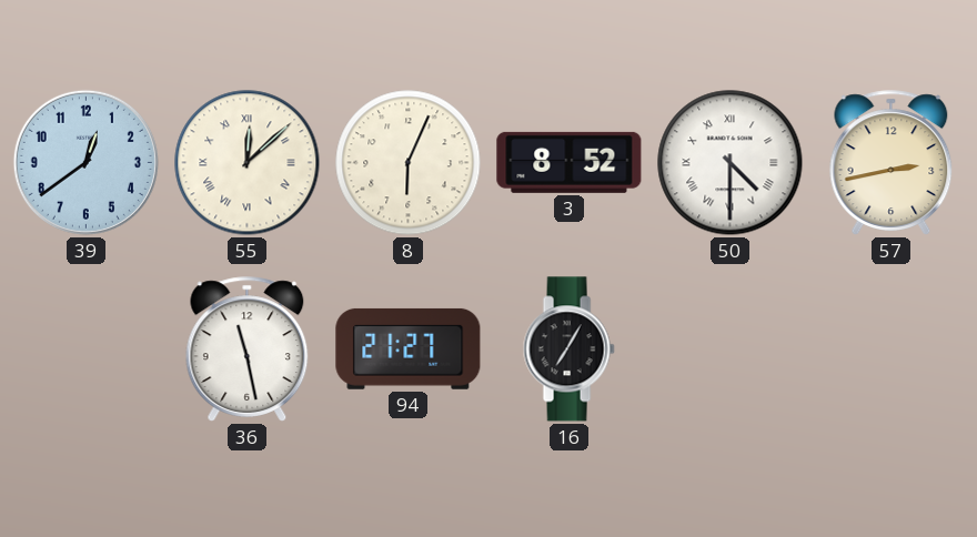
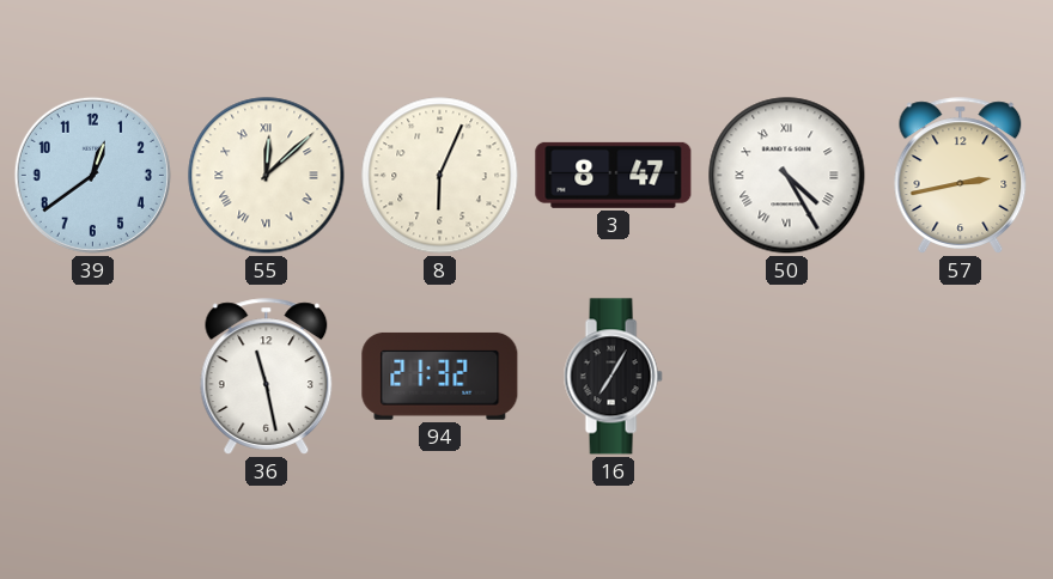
3: 8:52 -> 8:47 (614, 175)
50: 4:30 -> 4:25 (787, 176)
94: 21:27 -> 21:32 (440, 376)
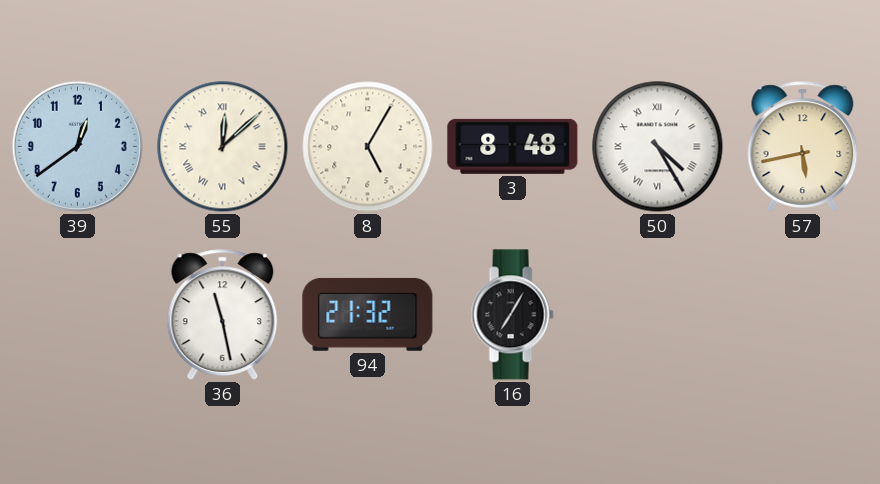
8: 6:04 -> 5:05 (368, 147)
3: 8:47 -> 8:48 (513, 146)
57: 2:43 -> 5:43 (803, 147)
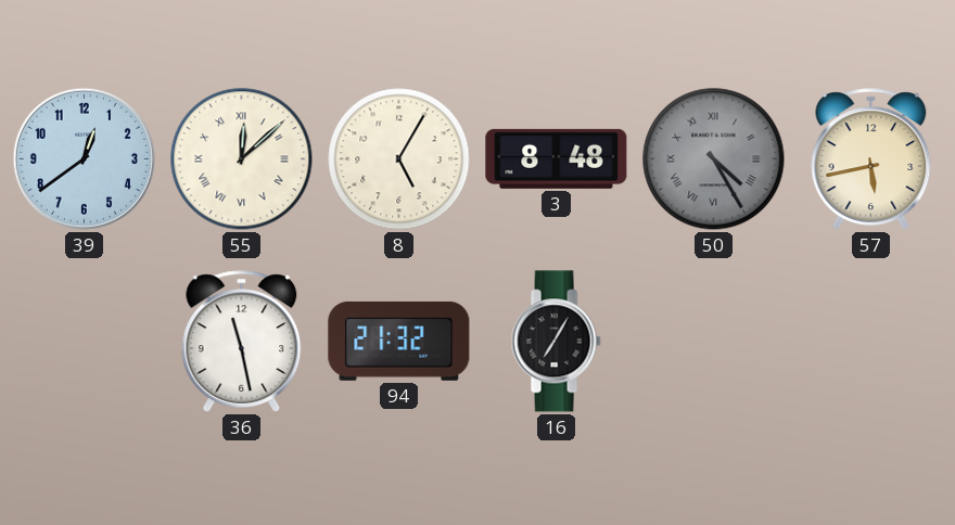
50 dial: white -> grey (714, 159)
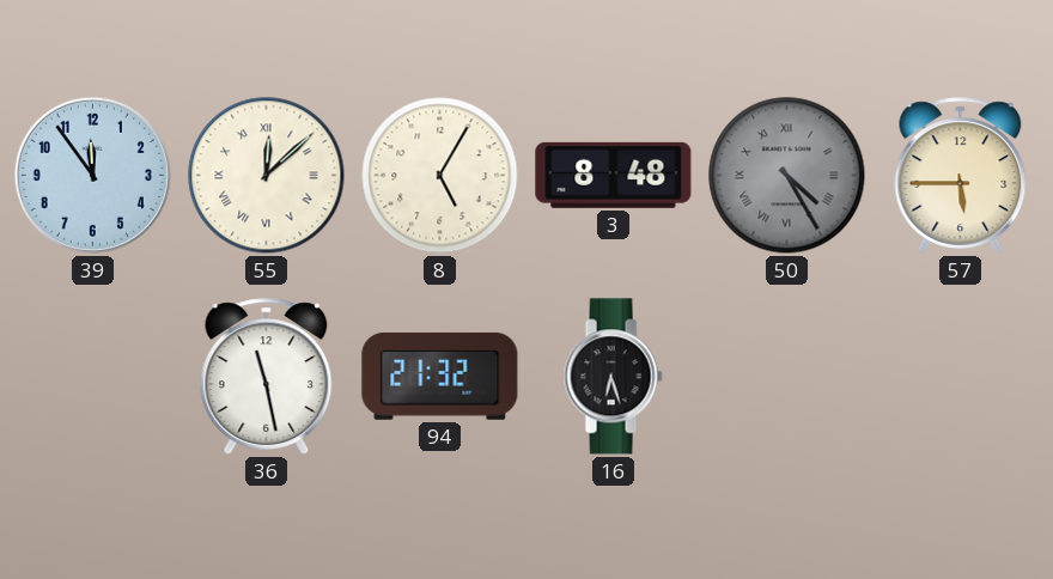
39: 12:39 -> 11:54 (92, 175)
57: 5:43 -> 5:45 (961, 176)
16: 7:05 -> 6:27 (613, 377)
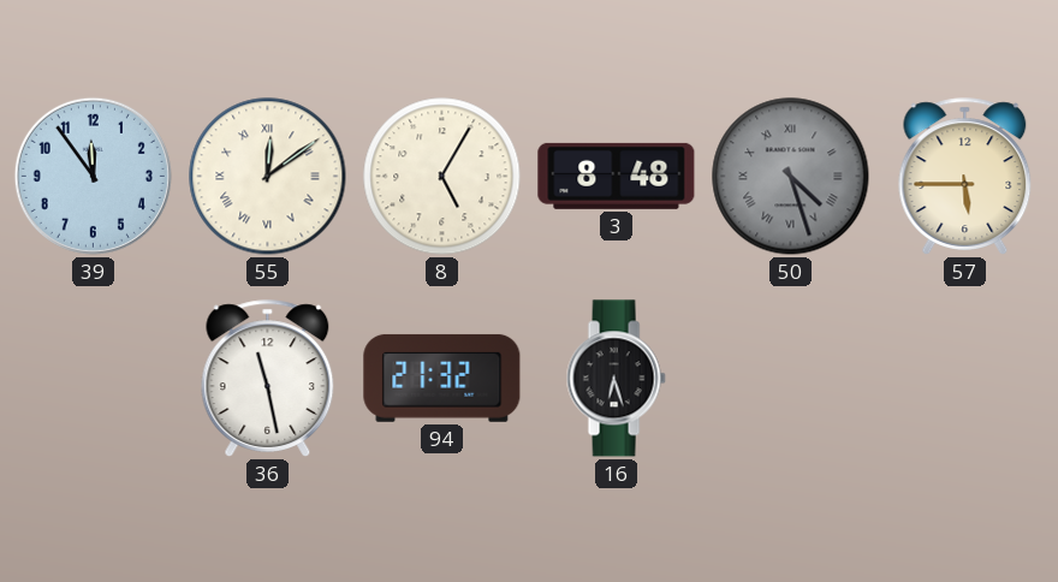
55: 12:08 -> 12:09 (268, 177)
50: 4:25 -> 4:27 (791, 177)
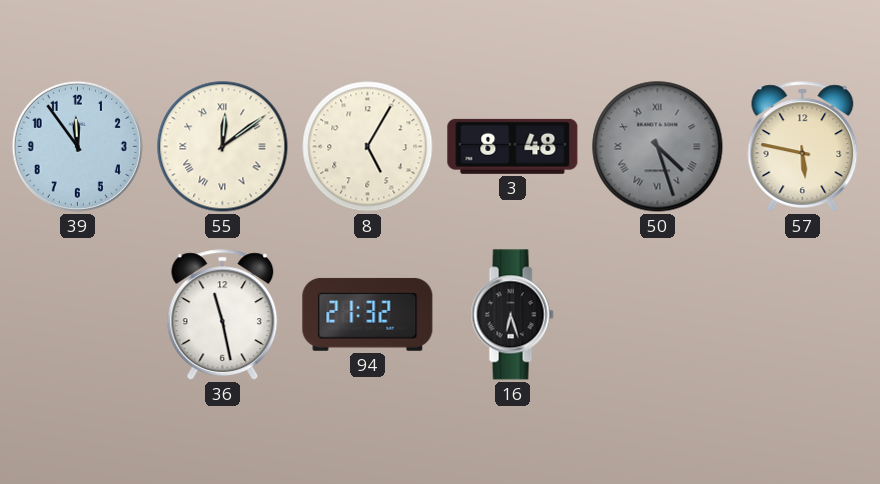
57: 5:45 -> 5:47 (803, 147)
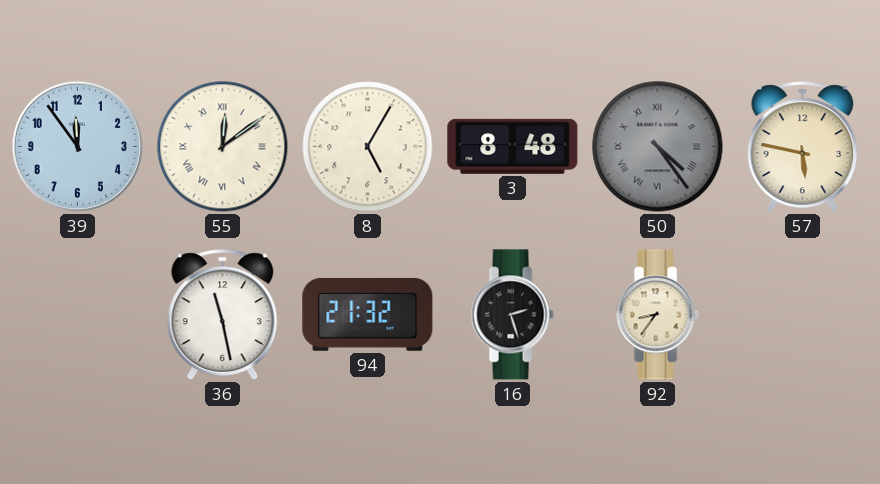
50: 4:27 -> 4:24 (658, 147)
16: 6:27 -> 2:27 (512, 315)
92: none -> 8:36 (657, 315)
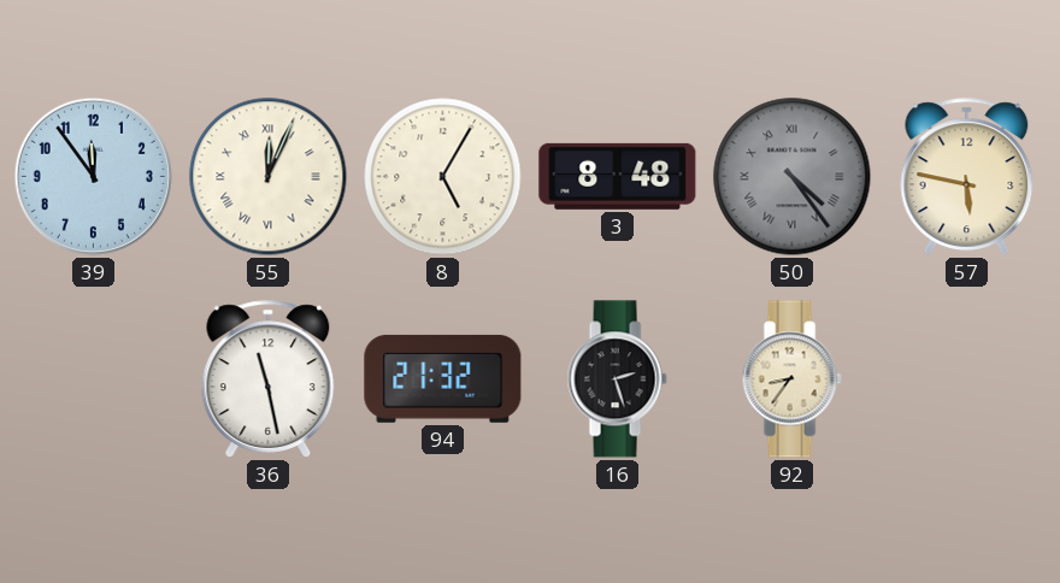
55: 12:09 -> 12:04 (269, 177)
